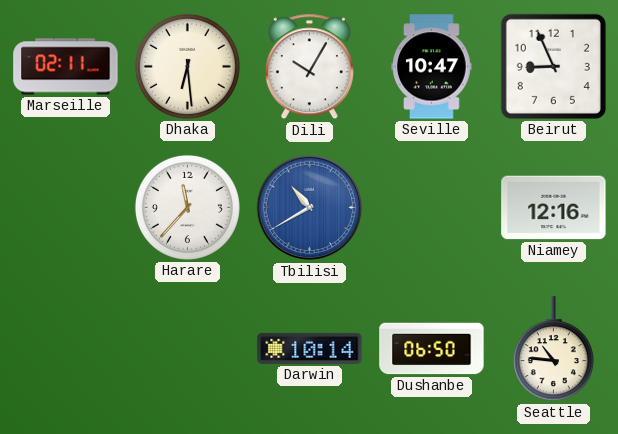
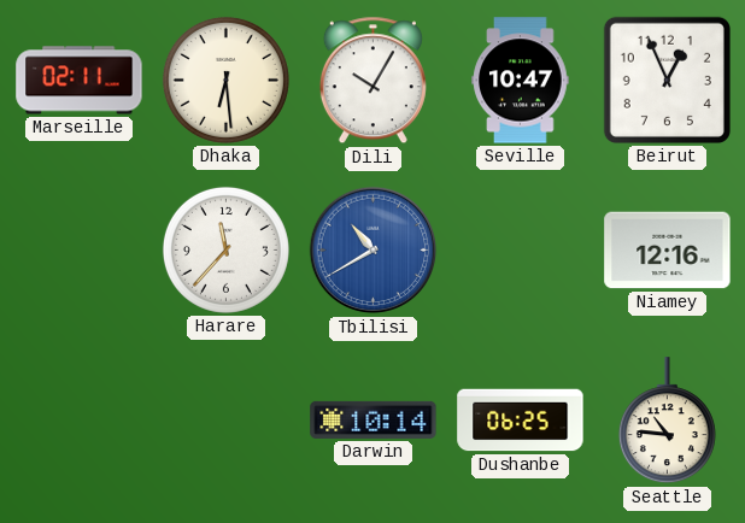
Beirut: 8:56 -> 12:56 (667, 80)
Dushanbe: 06:50 -> 06:25 (521, 421)
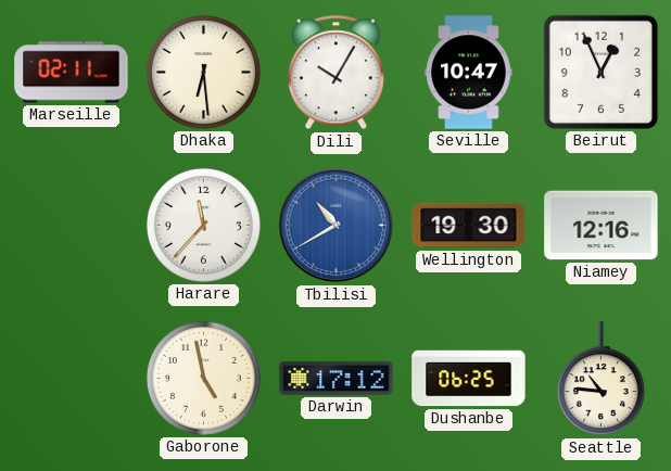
Wellington: none -> 19:30 (469, 226)
Gaborone: none -> 4:58 (203, 378)
Darwin: 10:14 -> 17:12 (337, 378)
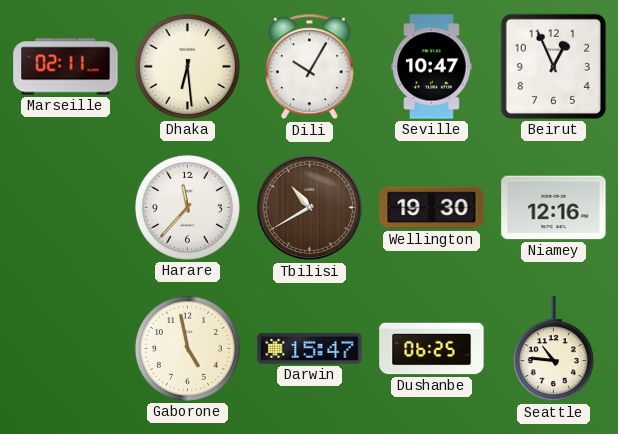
Tbilisi dial: blue -> brown (310, 208)
Darwin: 17:12 -> 15:47 (310, 348)
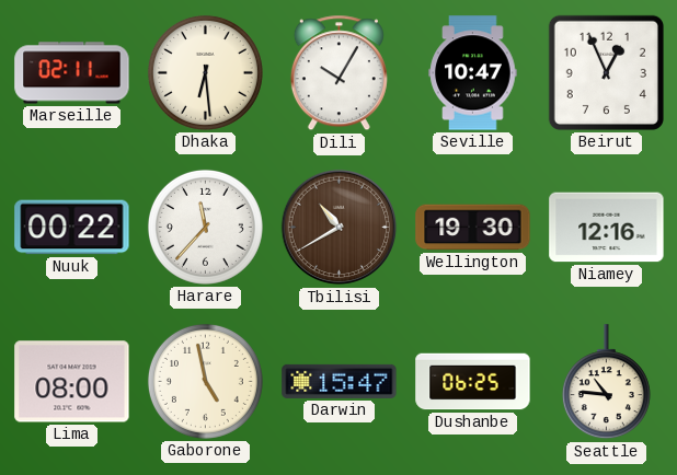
Nuuk: none -> 00:22 (72, 228)
Lima: none -> 08:00 (72, 382)
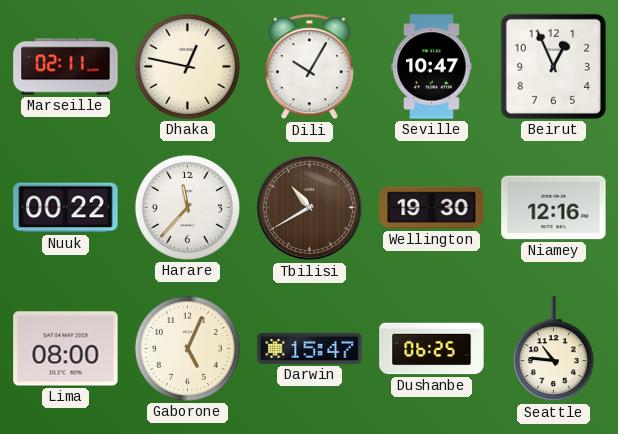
Dhaka: 6:29 -> 12:47 (187, 66)
Gaborone: 4:58 -> 5:04 (187, 348)
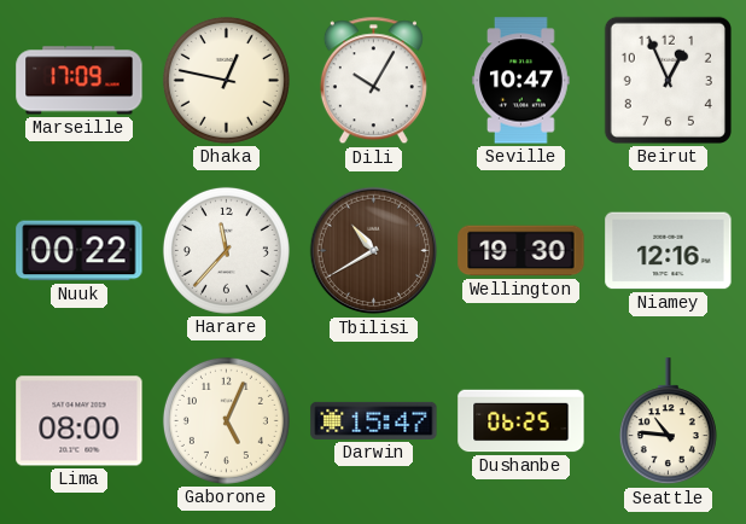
Marseille: 02:11 -> 17:09 (80, 81)
